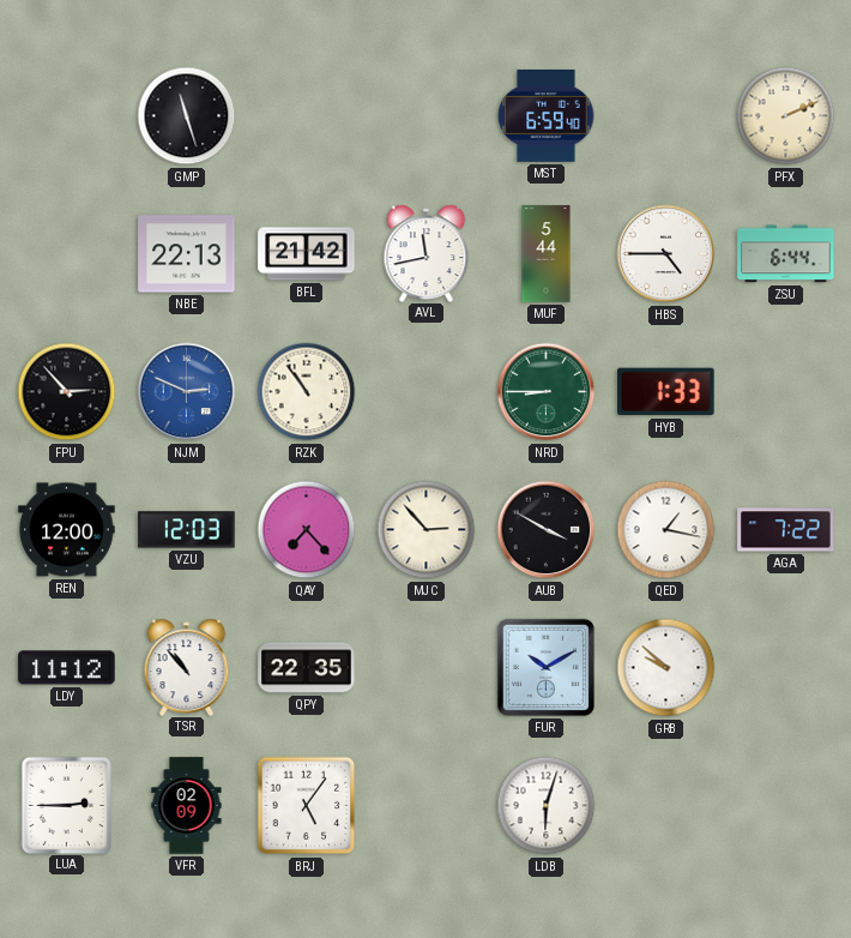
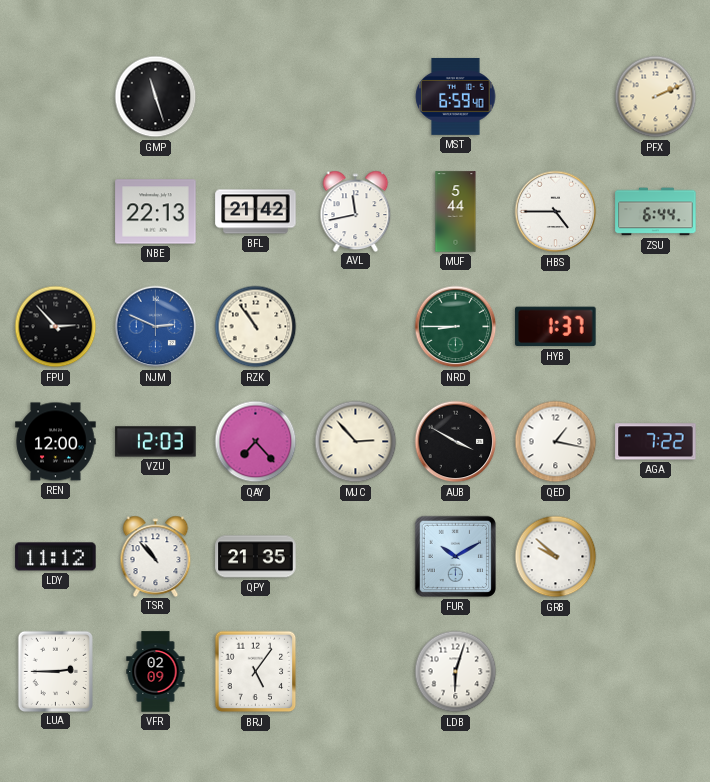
HYB: 1:33 -> 1:37 (556, 327)
QPY: 22:35 -> 21:35 (256, 557)
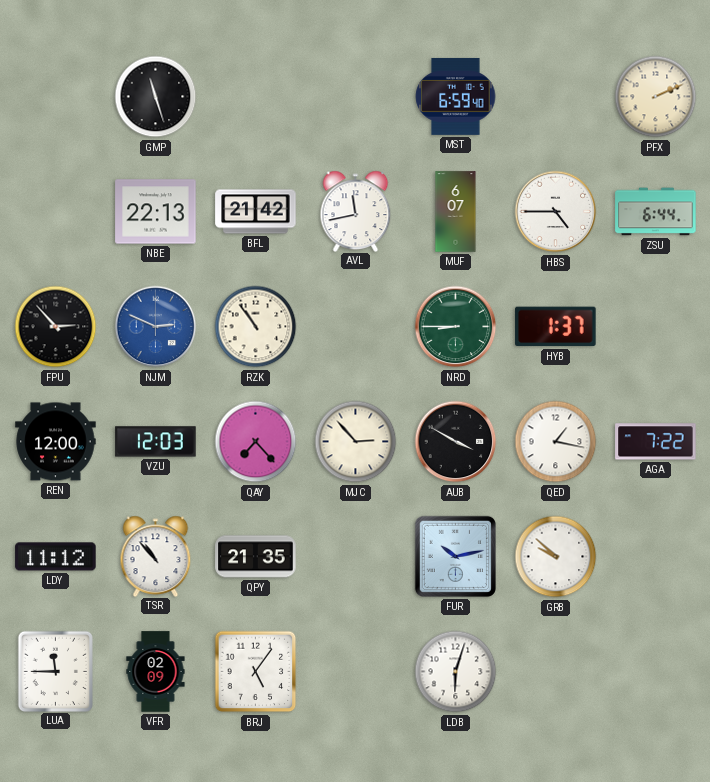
MUF: 5:44 -> 6:07 (456, 212)
FUR: 10:10 -> 10:13 (455, 556)
LUA: 2:45 -> 11:45 (55, 671)
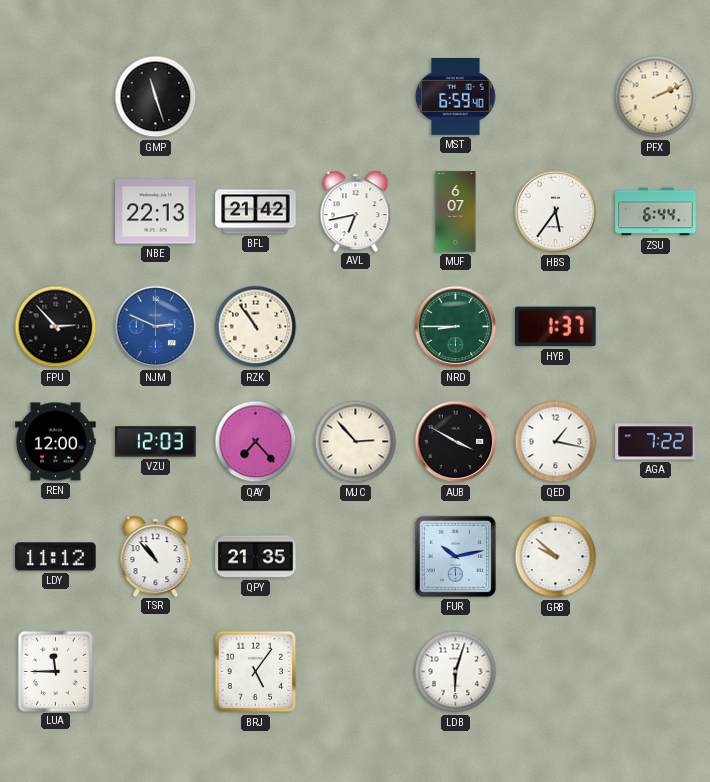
AVL: 11:43 -> 6:43 (356, 211)
HBS: 4:45 -> 5:36 (556, 212)
VFR: 02:09 -> none (156, 672)
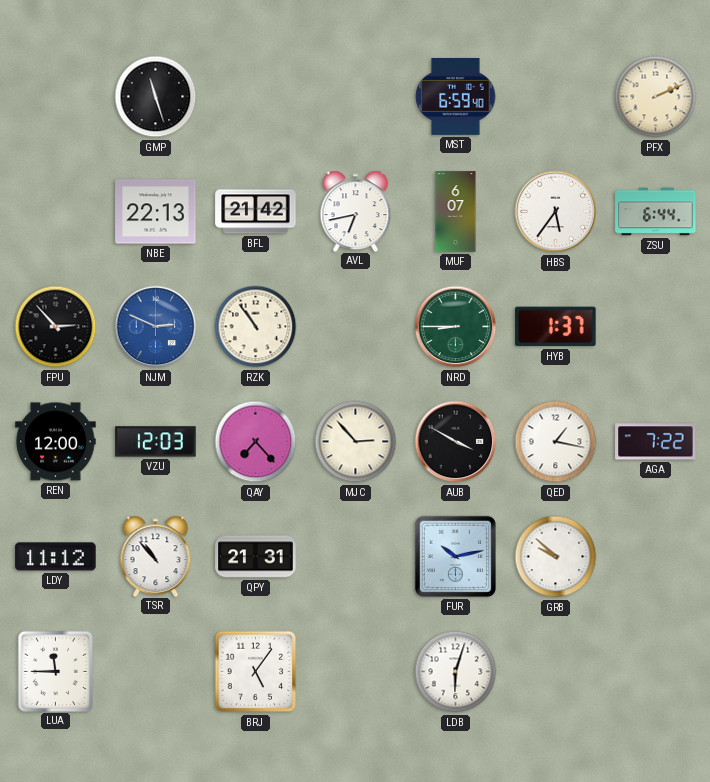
QPY: 21:35 -> 21:31 (256, 557)
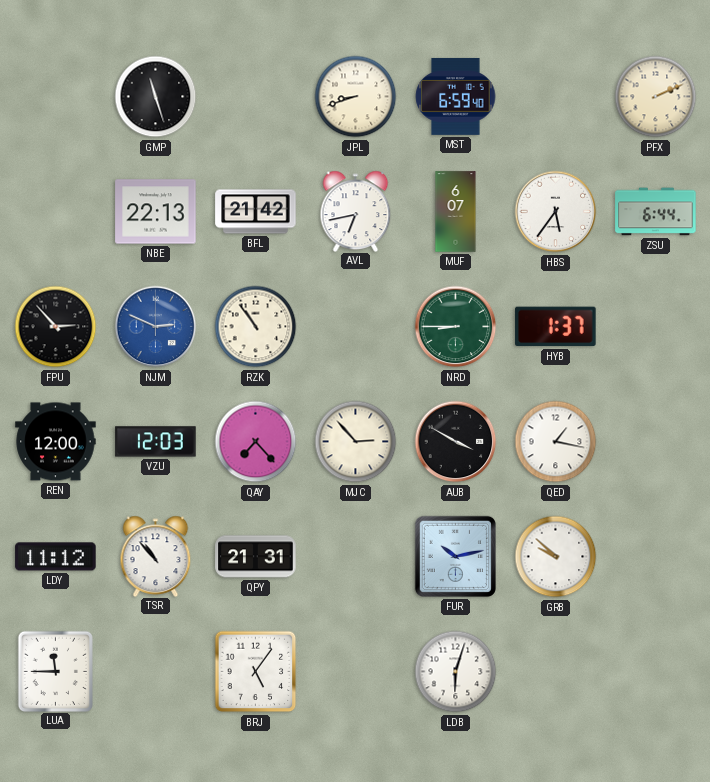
JPL: none -> 8:42 (356, 97)
AGA: 7:22 -> none (656, 442)
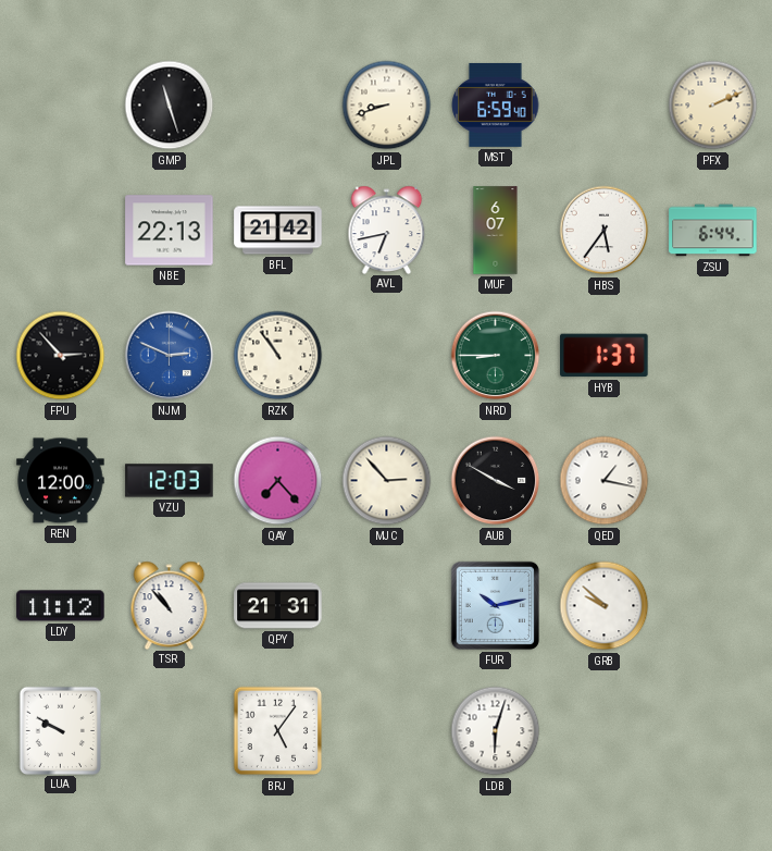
LUA: 11:45 -> 9:50 (60, 730)
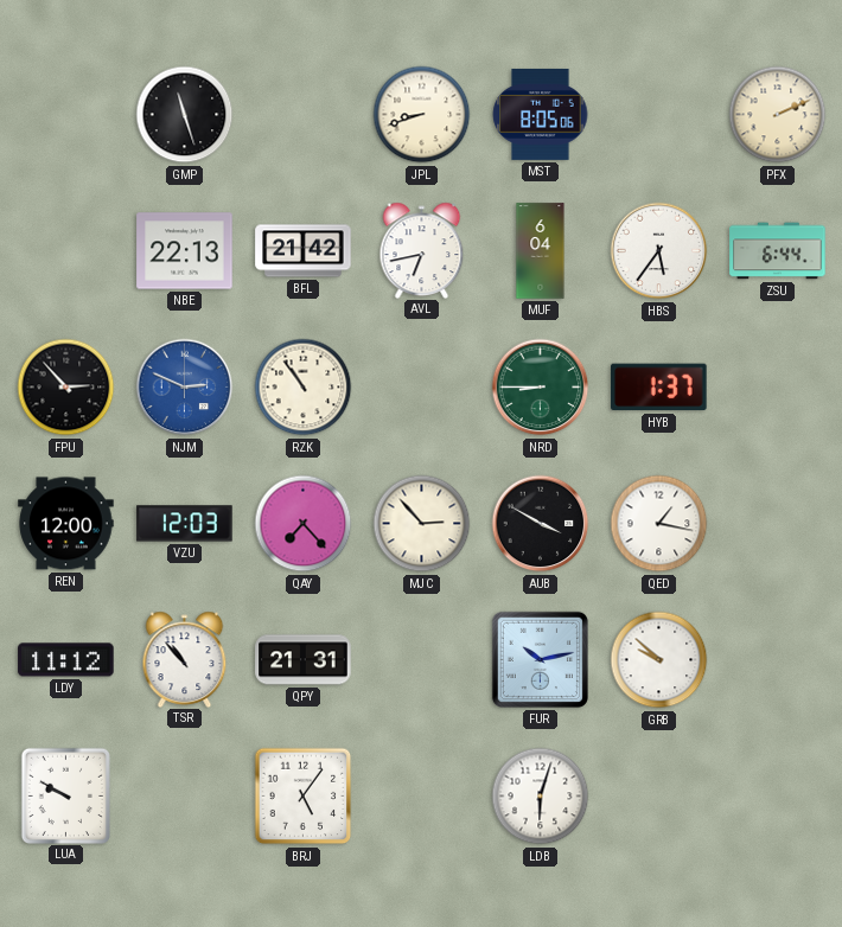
MST: 6:59 -> 8:05 (541, 114)
MUF: 6:07 -> 6:04 (541, 251)
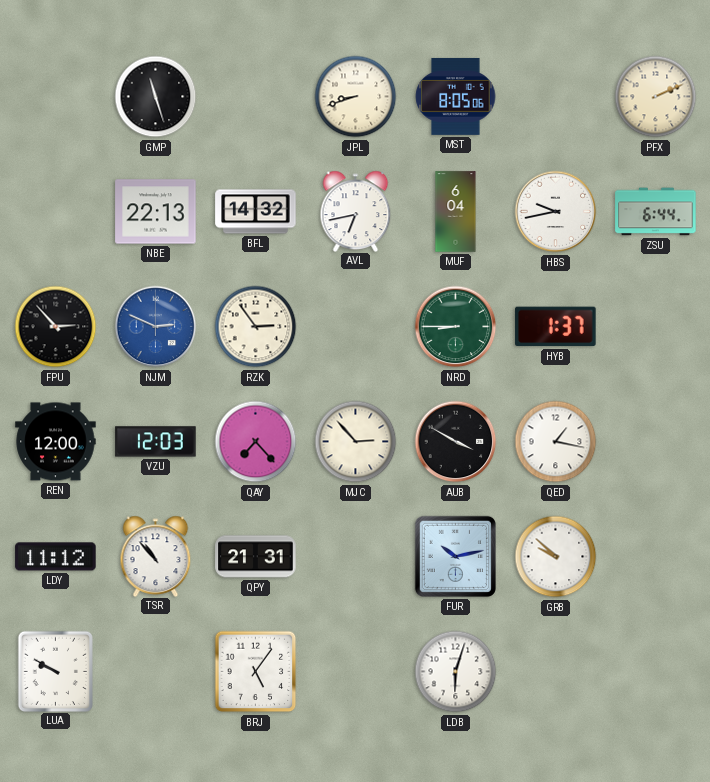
BFL: 21:42 -> 14:32 (256, 212)
HBS: 5:36 -> 9:43 (556, 212)
RZK: 10:54 -> 2:54 (256, 327)
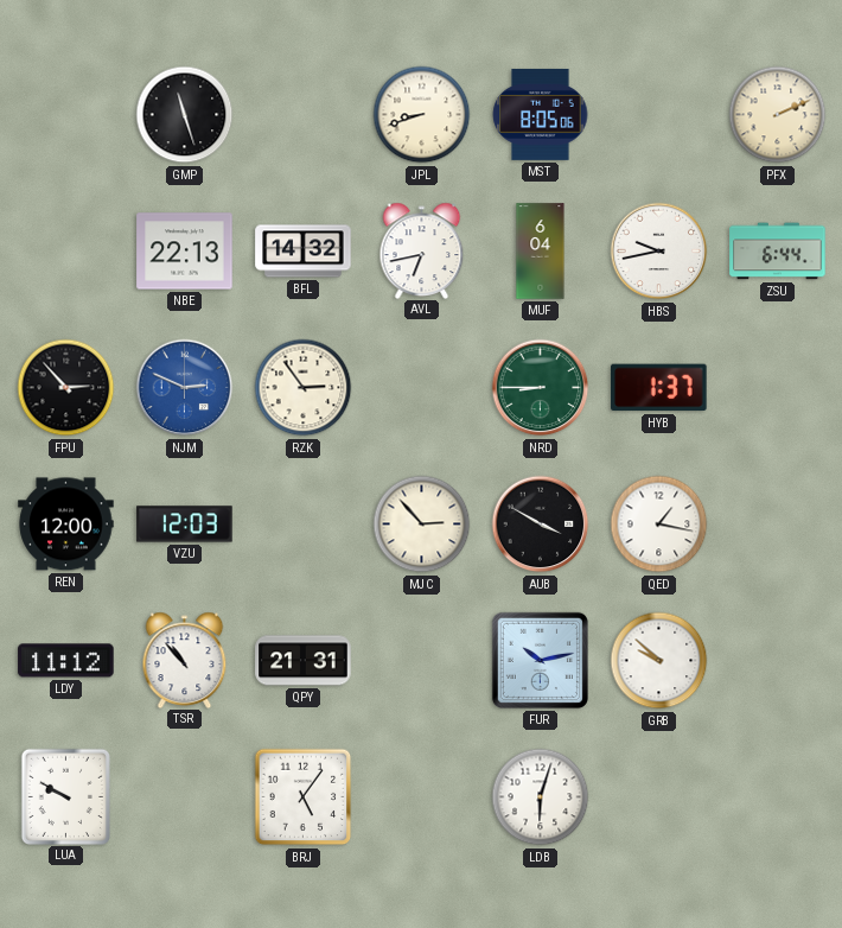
QAY: 7:23 -> none (256, 442)
